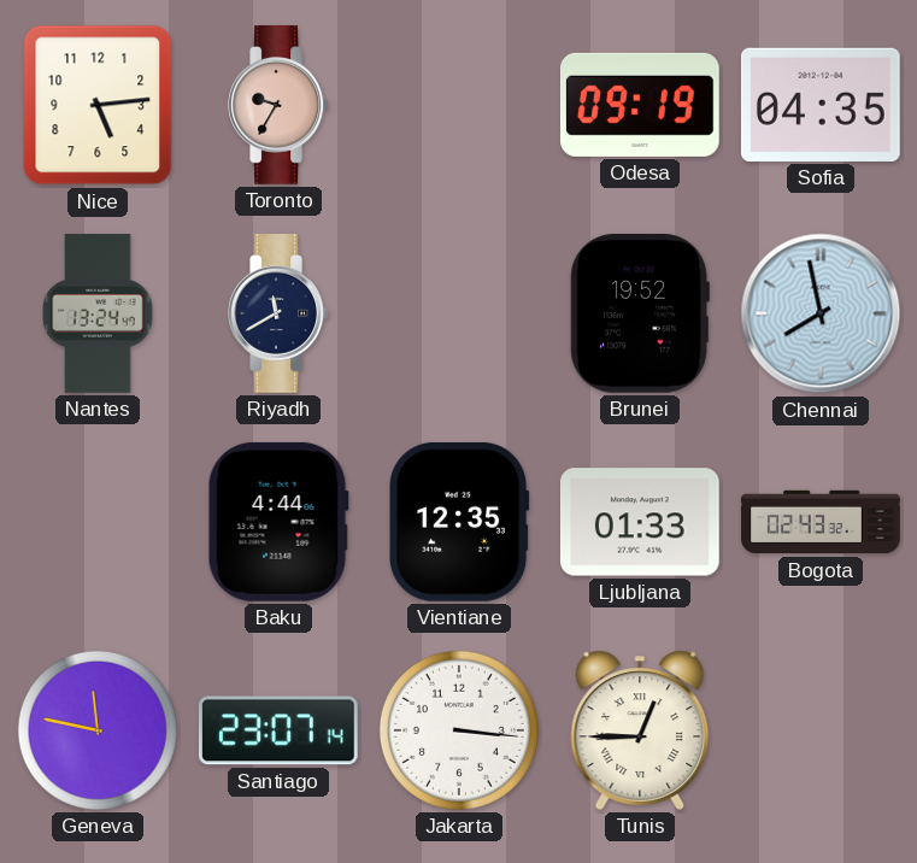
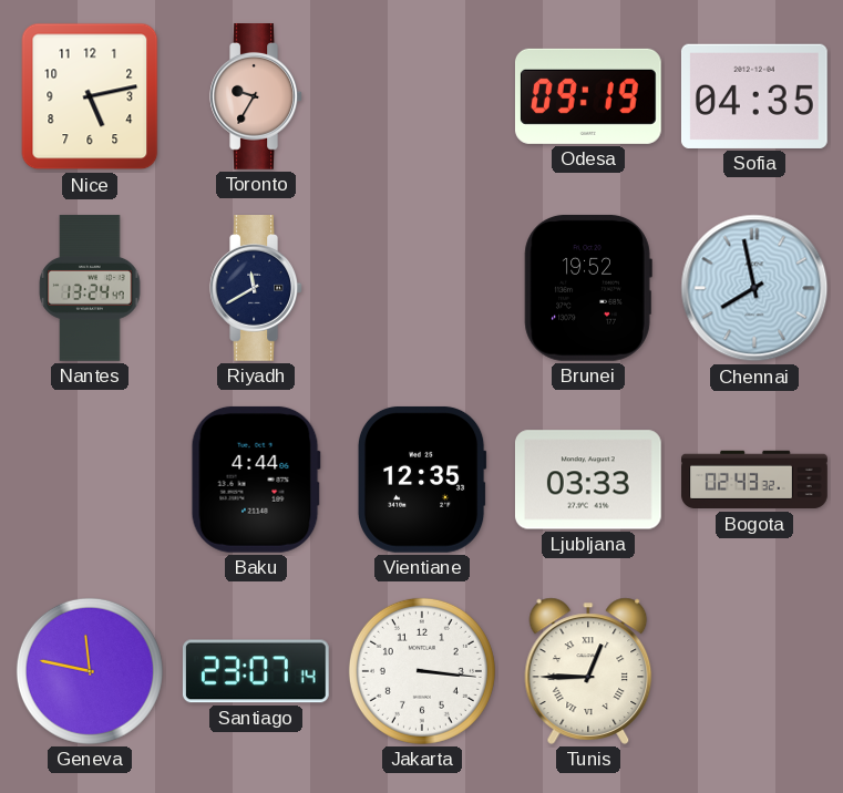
Nice: 5:14 -> 5:13 (90, 96)
Ljubljana: 01:33 -> 03:33 (588, 480)
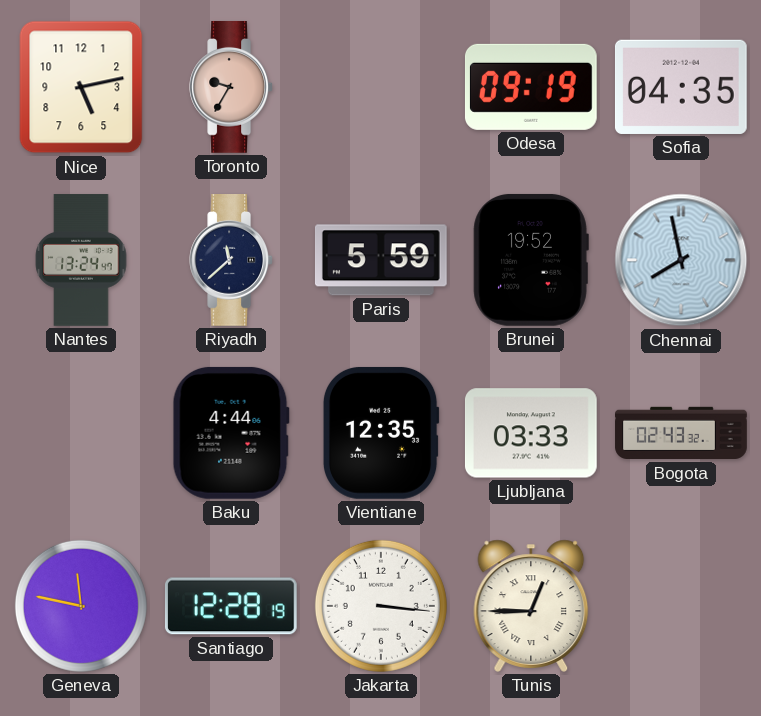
Riyadh: 11:40 -> 11:38 (231, 261)
Paris: none -> 5:59 (381, 260)
Santiago: 23:07 -> 12:28 (231, 606)
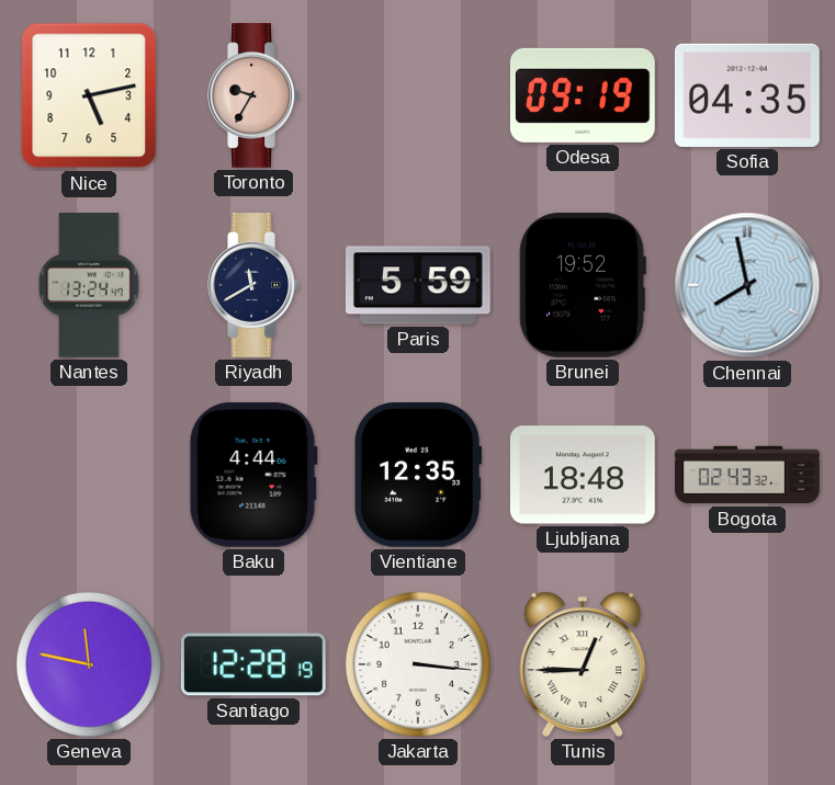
Riyadh: 11:38 -> 11:40 (253, 286)
Ljubljana: 03:33 -> 18:48 (583, 475)
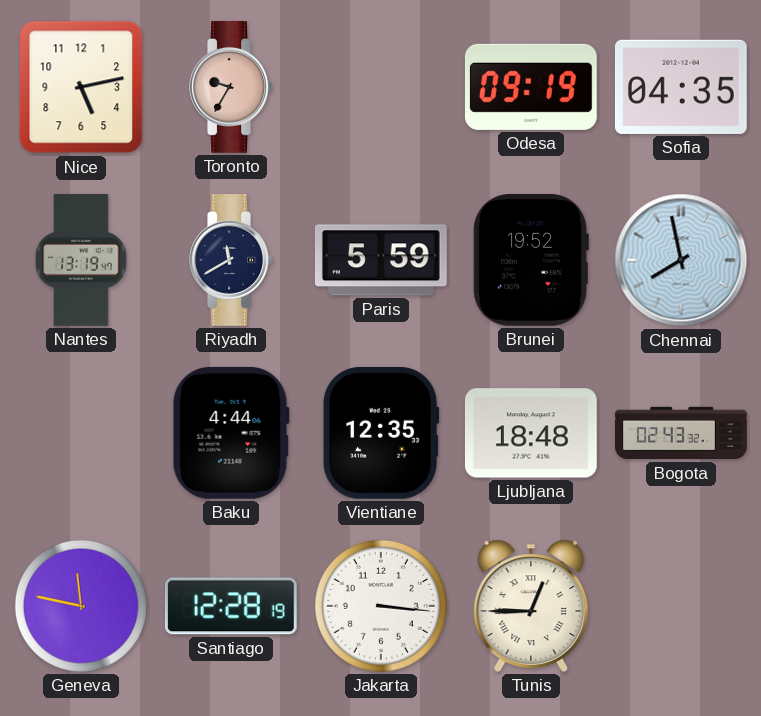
Nantes: 13:24 -> 13:19 (81, 260)
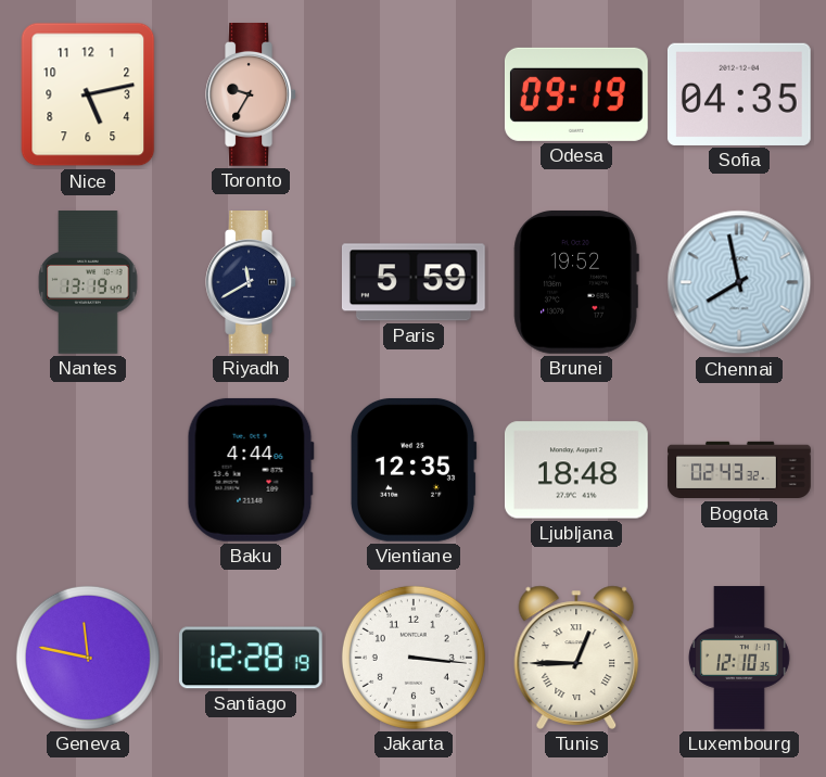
Luxembourg: none -> 12:10 (739, 658)
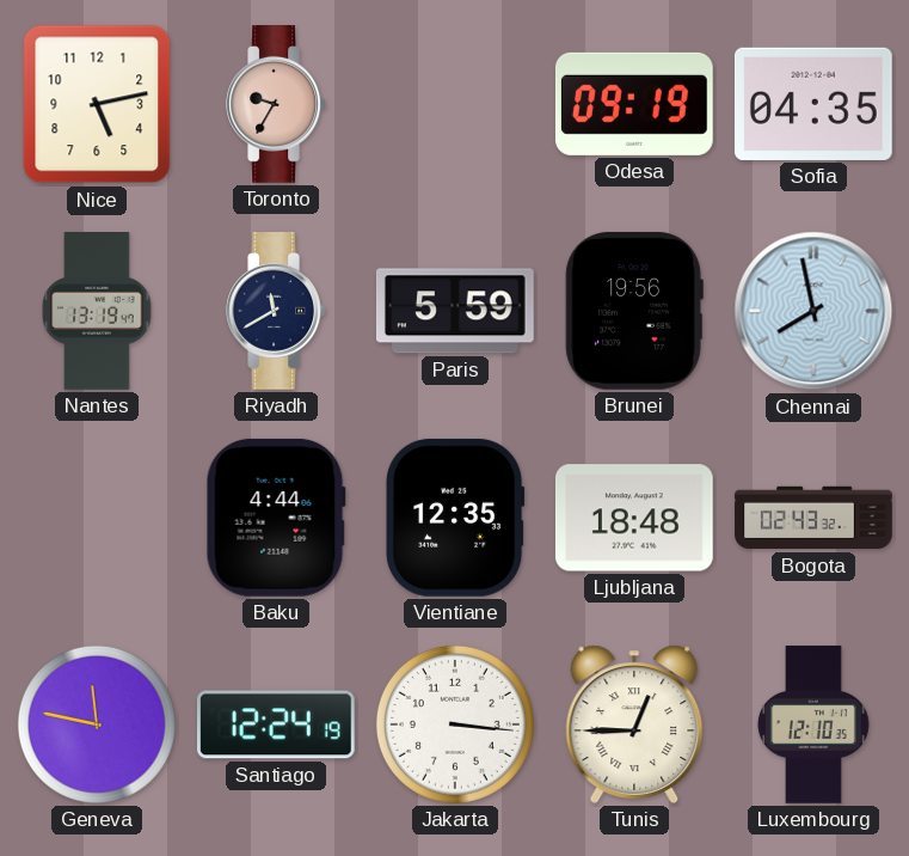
Brunei: 19:52 -> 19:56 (634, 311)
Santiago: 12:28 -> 12:24 (276, 724)
